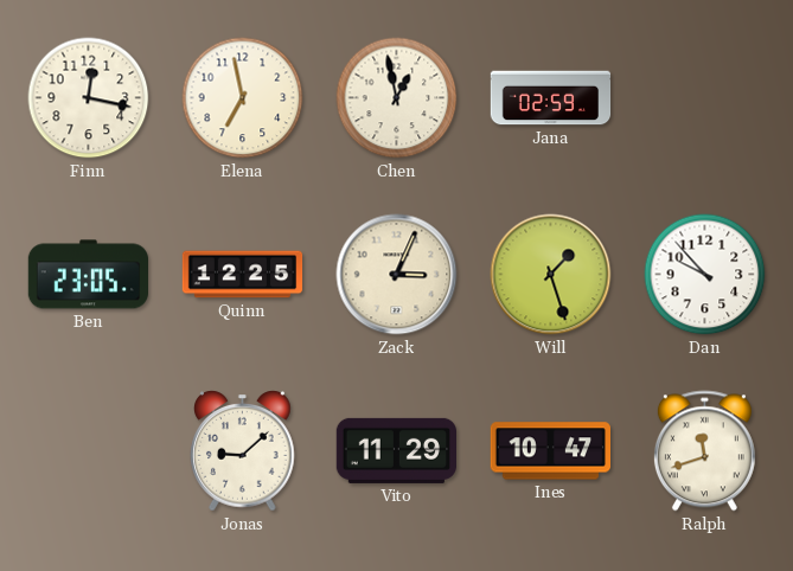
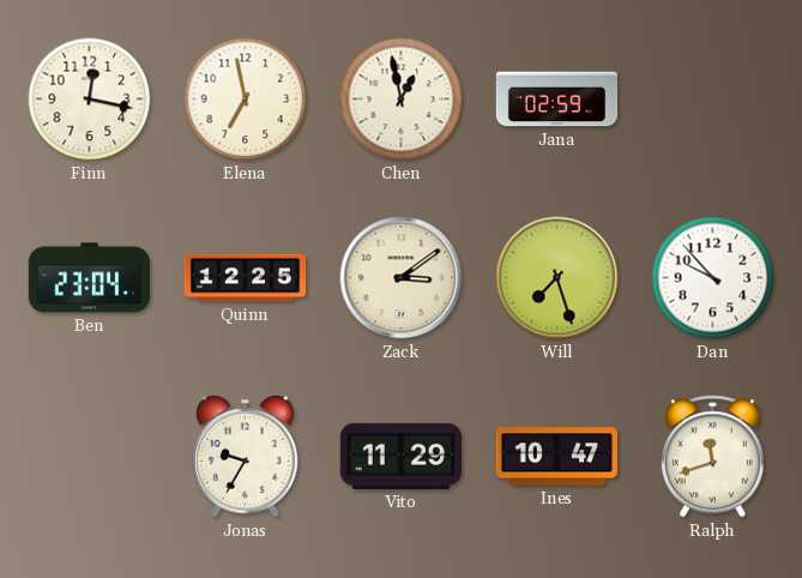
Ben: 23:05 -> 23:04 (89, 278)
Zack: 3:04 -> 3:09 (402, 278)
Will: 1:27 -> 7:27 (557, 278)
Jonas: 9:08 -> 9:35 (246, 457)
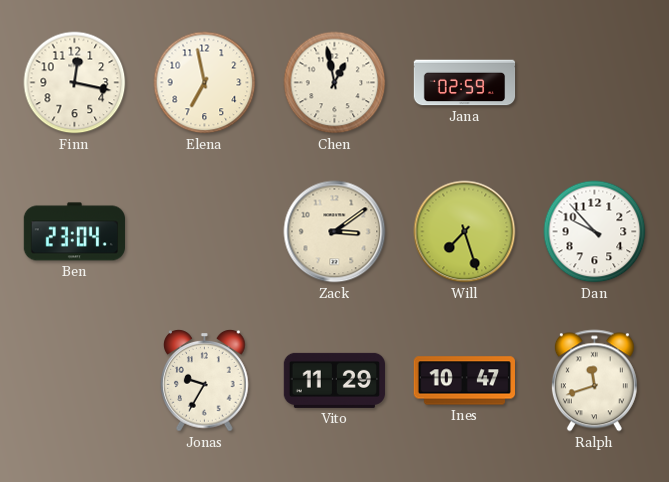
Quinn: 12:25 -> none (246, 278)
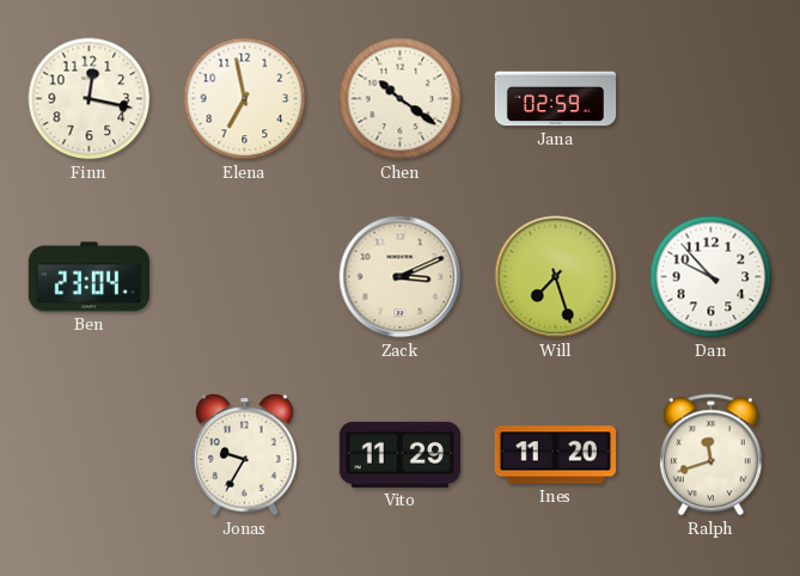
Chen: 12:58 -> 10:21 (401, 99)
Zack: 3:09 -> 3:11 (401, 277)
Ines: 10:47 -> 11:20 (555, 455)
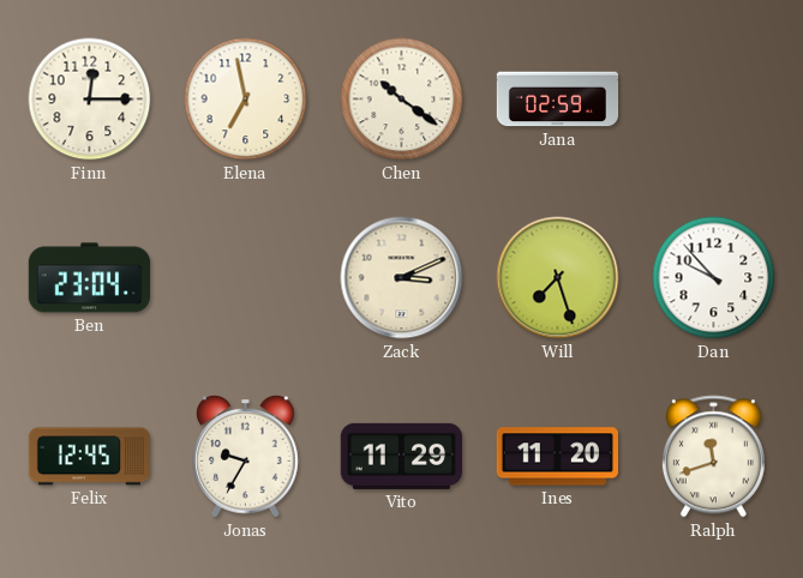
Finn: 12:17 -> 12:15 (90, 100)
Felix: none -> 12:45 (90, 457)
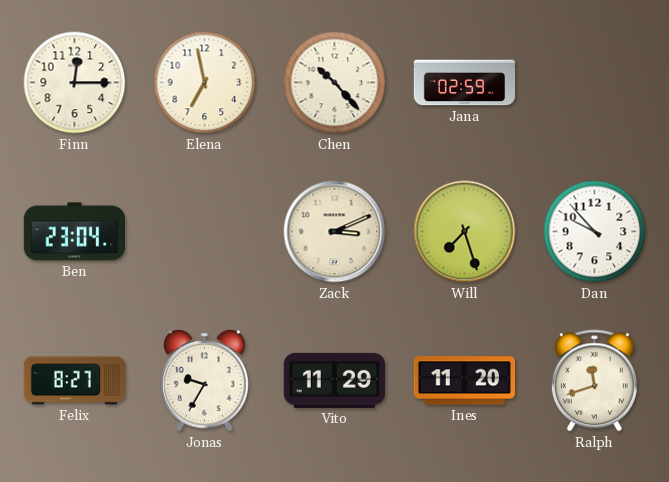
Chen: 10:21 -> 10:23 (335, 83)
Felix: 12:45 -> 8:27 (75, 381)
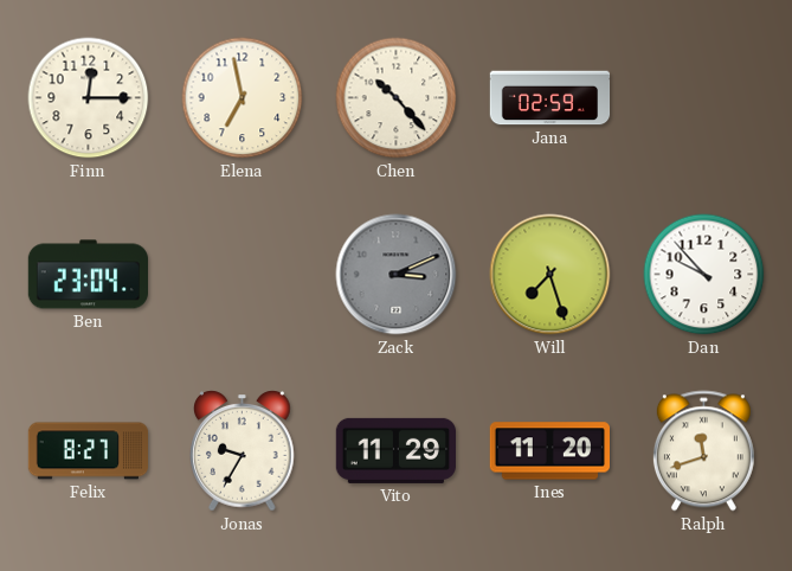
Zack dial: cream -> grey (397, 275)
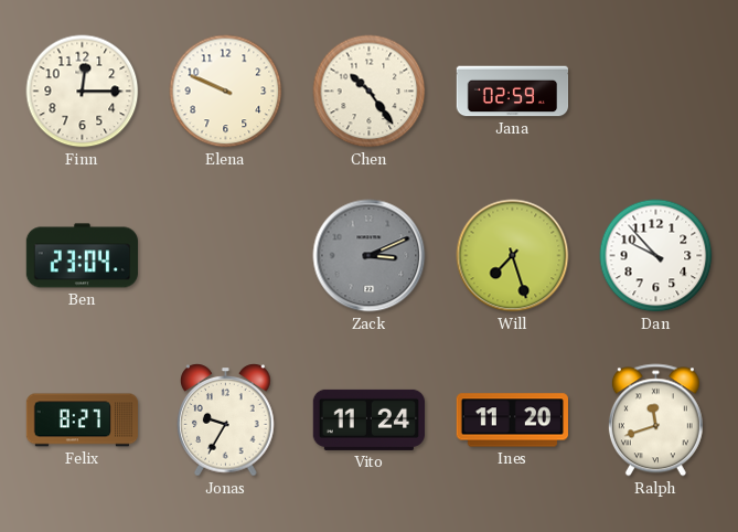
Elena: 6:58 -> 9:49 (226, 92)
Chen: 10:23 -> 10:24 (370, 92)
Vito: 11:29 -> 11:24 (368, 419)
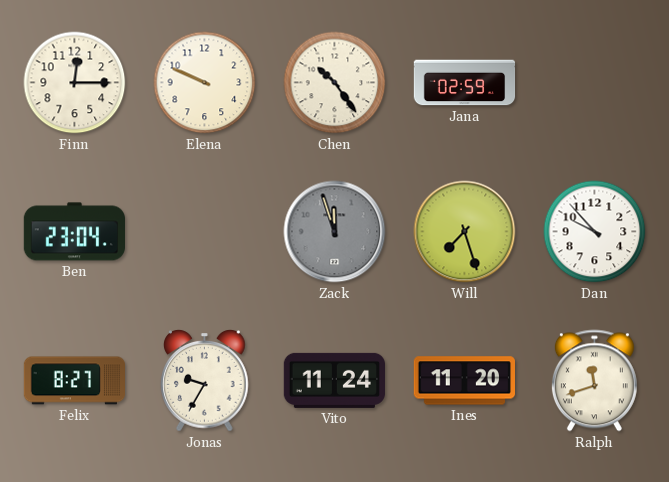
Zack: 3:11 -> 11:57 (335, 232)
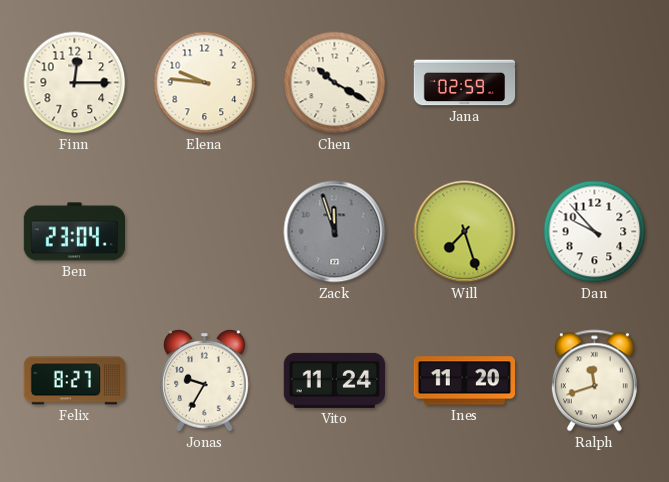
Elena: 9:49 -> 9:46 (205, 83)
Chen: 10:24 -> 10:20 (335, 83)
